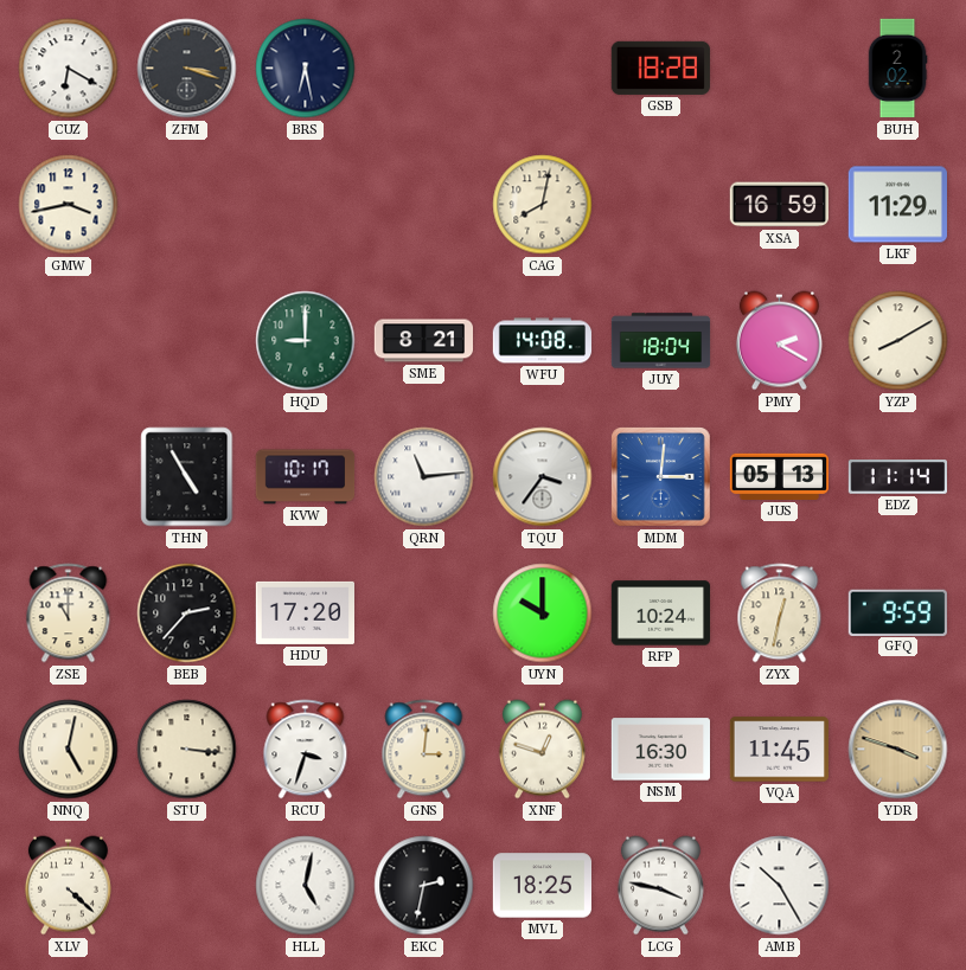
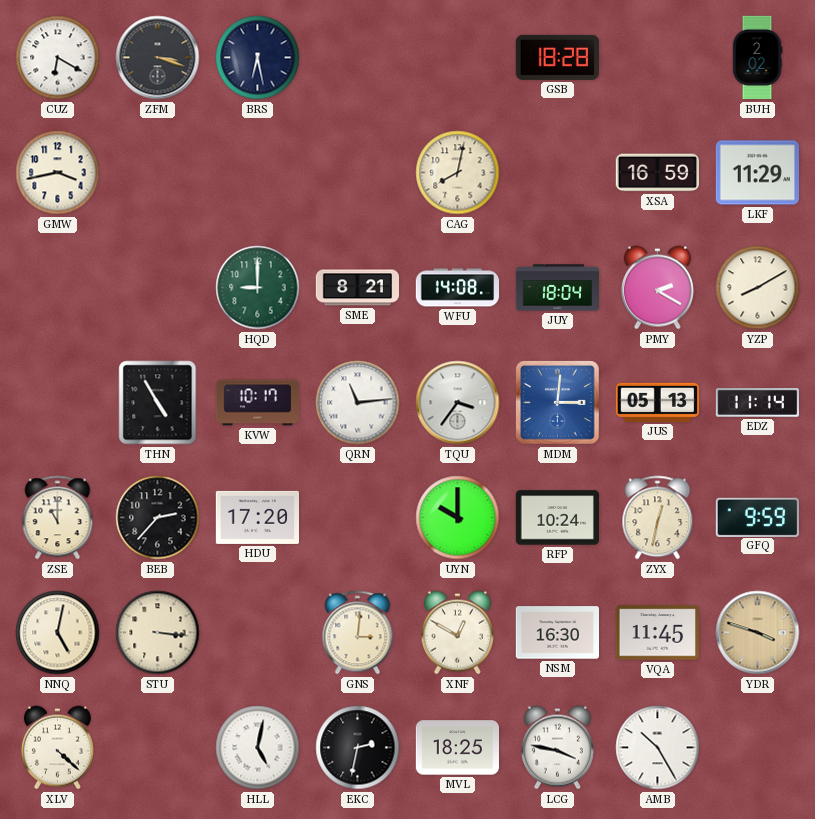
RCU: 3:33 -> none (306, 750)
XNF: 12:48 -> 12:50 (457, 633)
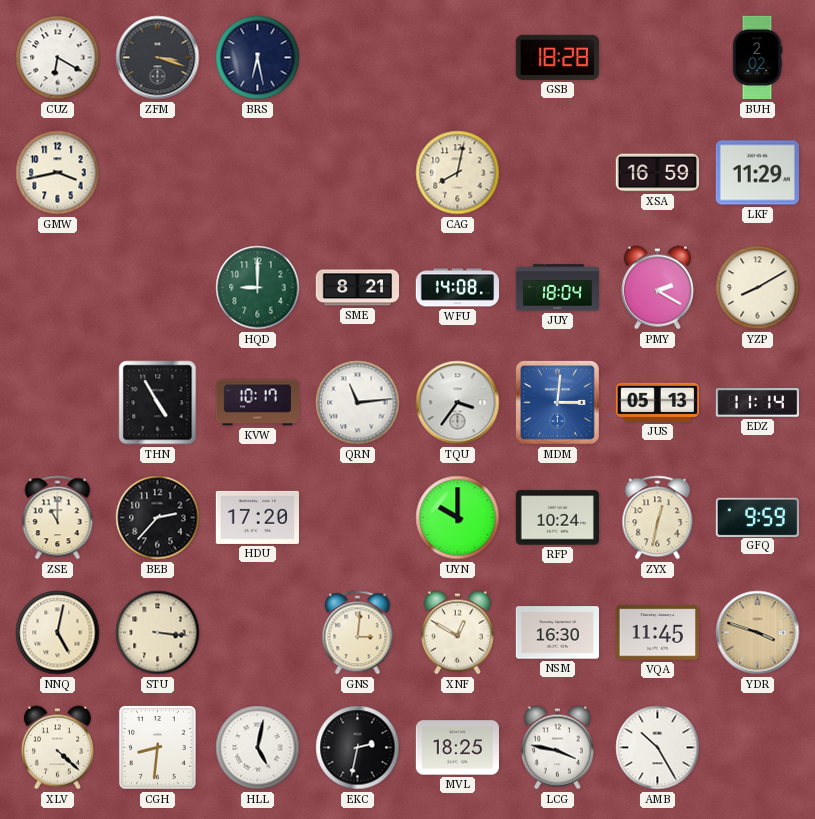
CGH: none -> 8:31 (157, 747)
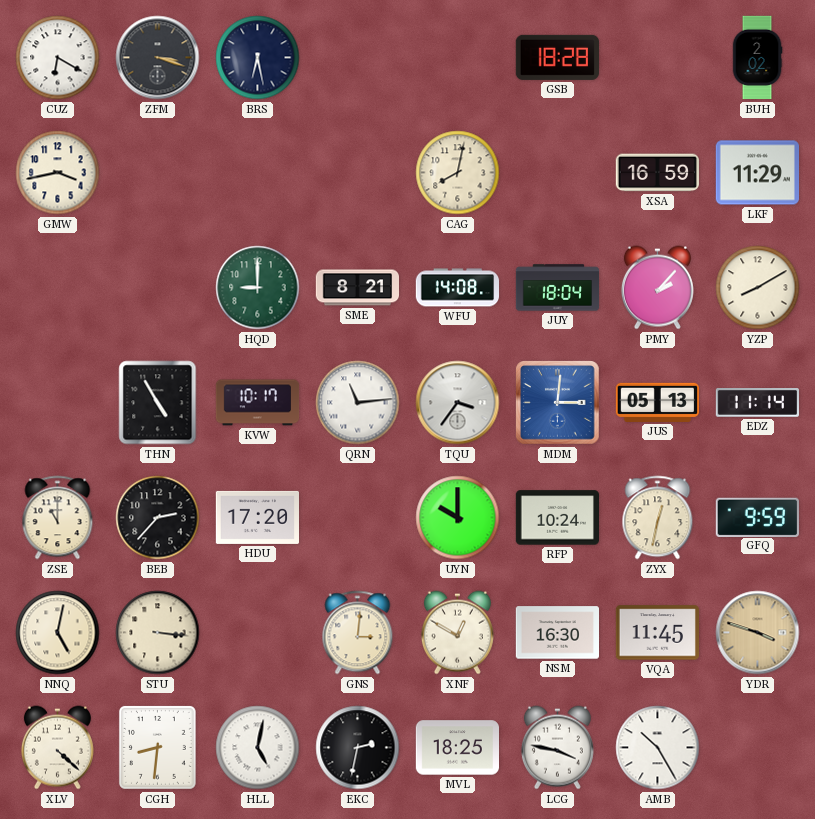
PMY: 2:20 -> 2:07 (657, 288)
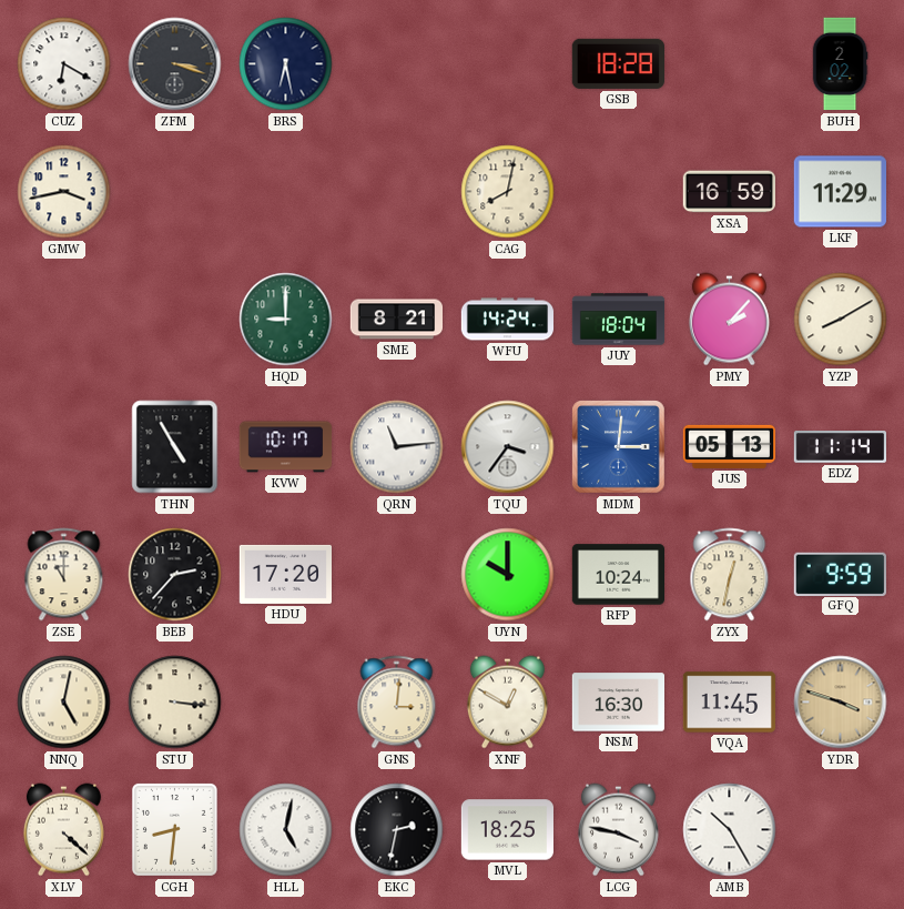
WFU: 14:08 -> 14:24 (508, 320)
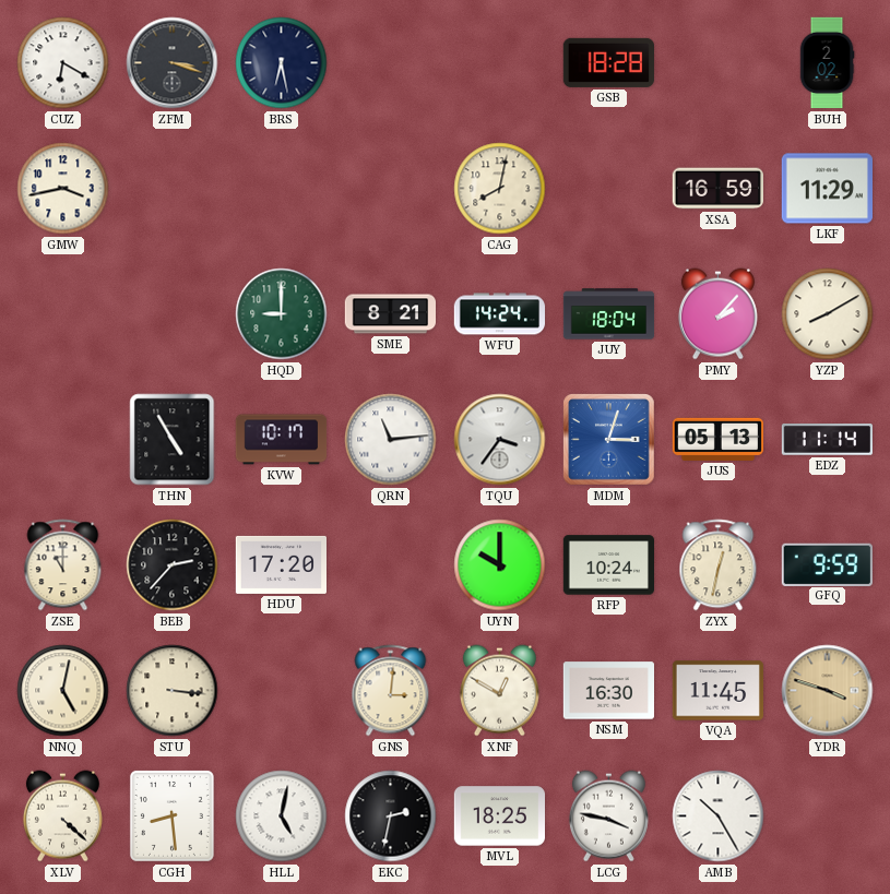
MDM: 3:01 -> 3:03 (609, 440)
CGH: 8:31 -> 8:29 (171, 815)
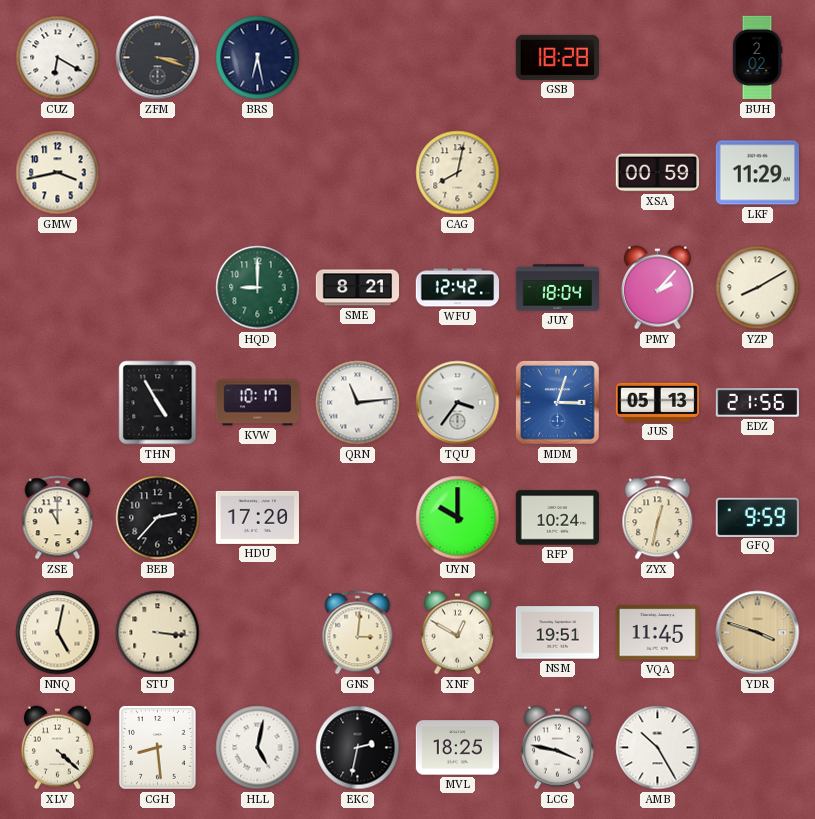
XSA: 16:59 -> 00:59 (657, 173)
WFU: 14:24 -> 12:42 (458, 288)
EDZ: 11:14 -> 21:56 (757, 403)
NSM: 16:30 -> 19:51 (557, 633)
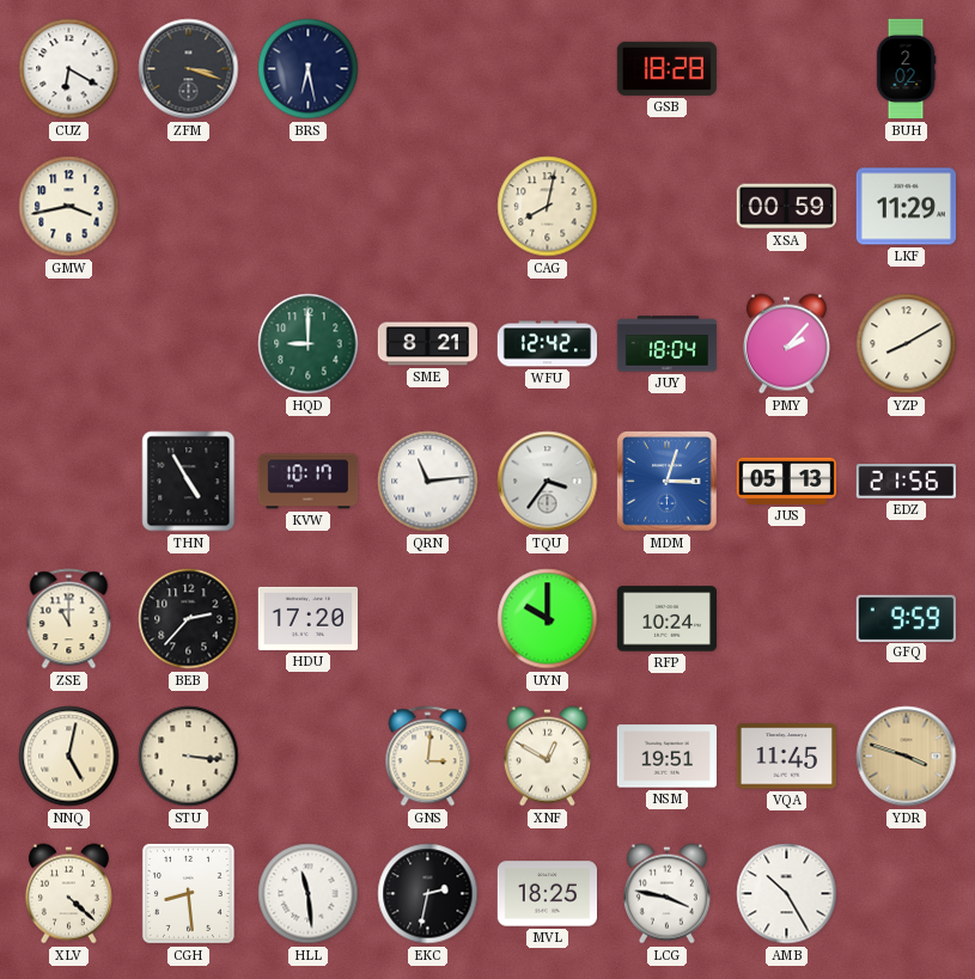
ZYX: 12:32 -> none (658, 518)
HLL: 5:02 -> 11:29 (309, 894)
